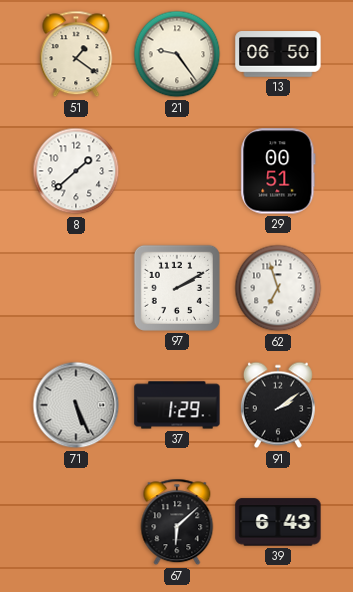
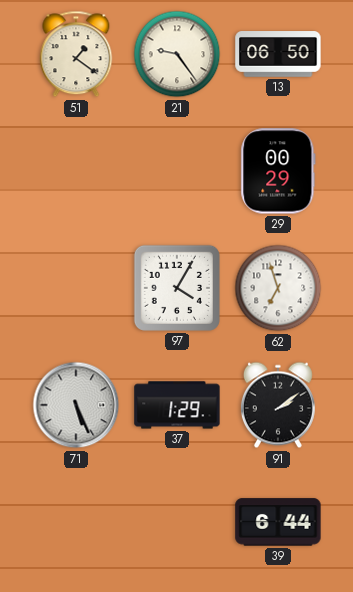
8: 1:38 -> none (76, 171)
29: 00:51 -> 00:29 (278, 171)
97: 2:10 -> 4:05 (177, 288)
67: 6:08 -> none (177, 522)
39: 6:43 -> 6:44 (278, 522)
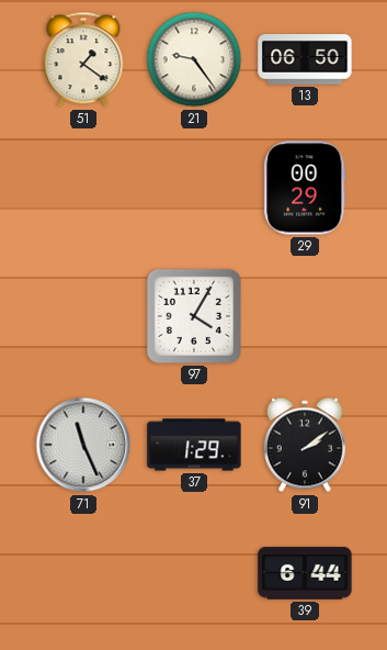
62: 6:57 -> none (278, 288)
71: 5:26 -> 11:26 (83, 445)
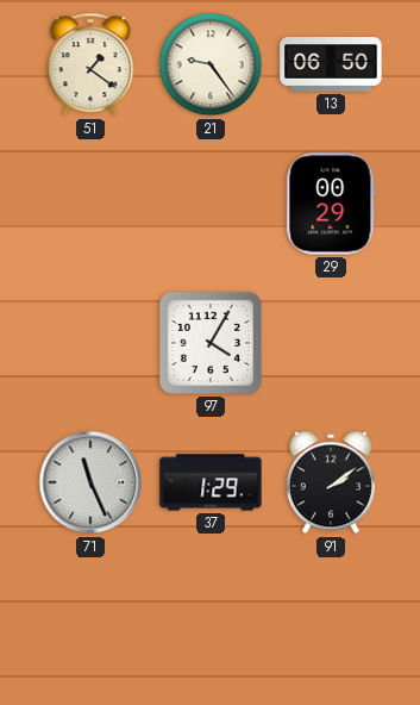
39: 6:44 -> none (305, 573)
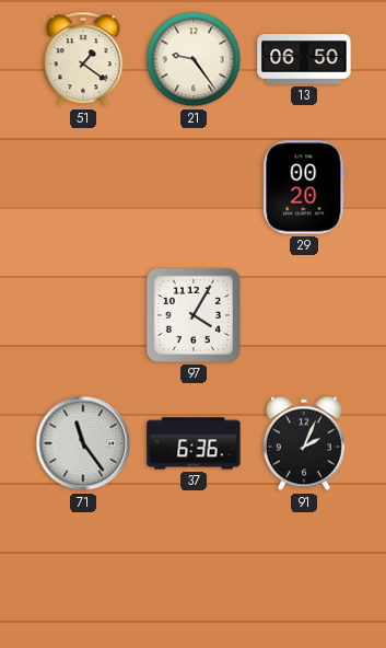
29: 00:29 -> 00:20 (304, 187)
71: 11:26 -> 11:24 (83, 443)
37: 1:29 -> 6:36 (194, 443)
91: 2:09 -> 2:04 (304, 443)
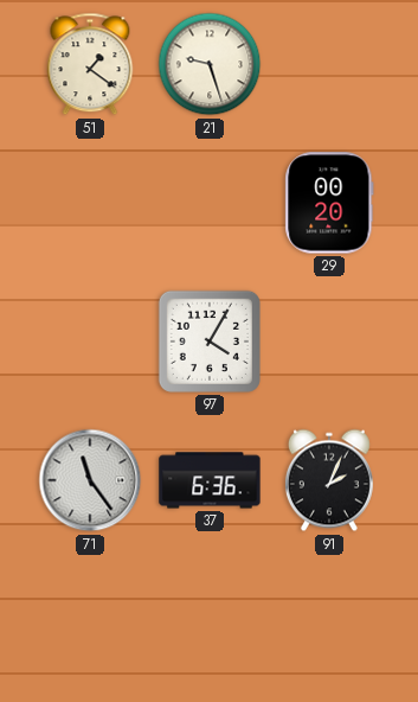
21: 9:24 -> 9:27 (210, 64)
13: 06:50 -> none (304, 59)
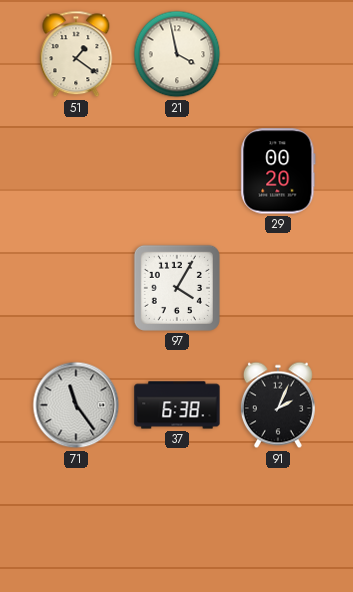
21: 9:27 -> 3:58 (177, 54)
37: 6:36 -> 6:38 (177, 405)
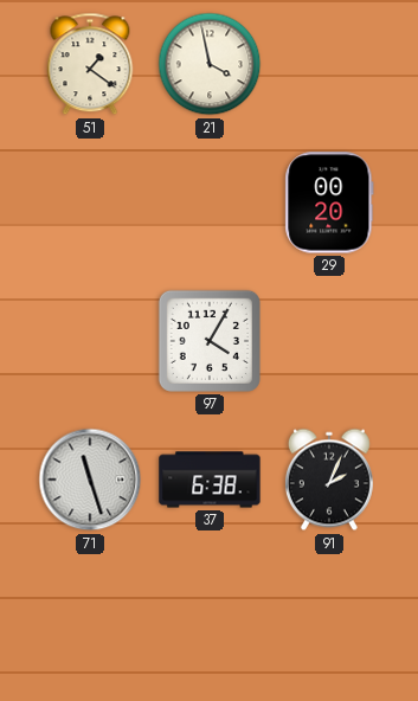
71: 11:24 -> 11:27 (90, 480)
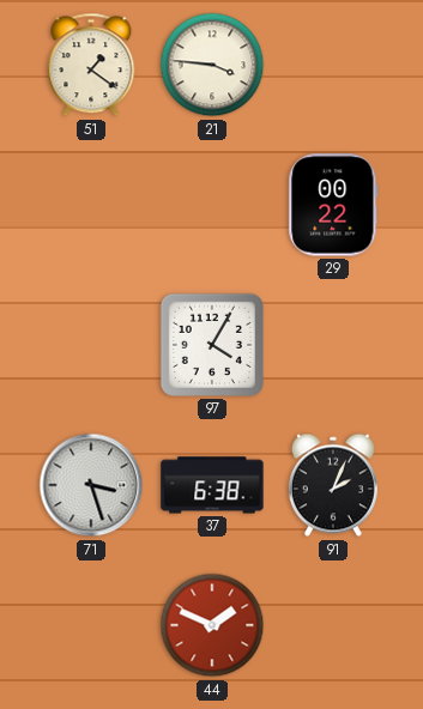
21: 3:58 -> 3:46 (212, 65)
29: 00:20 -> 00:22 (333, 205)
71: 11:27 -> 3:27 (91, 485)
44: none -> 1:49 (212, 625)
